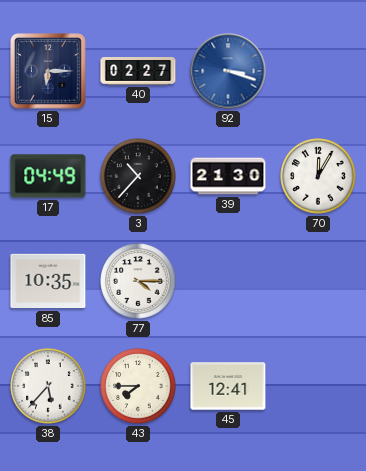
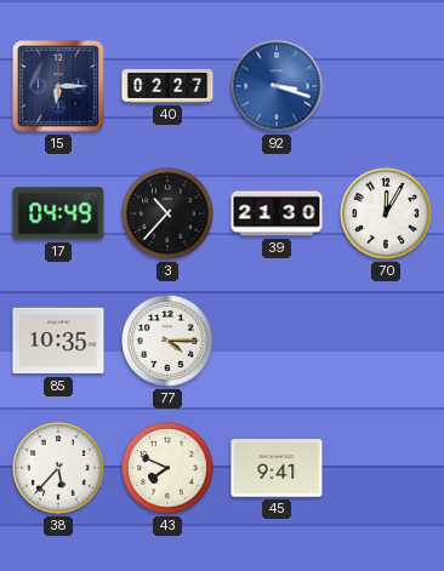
43: 7:45 -> 7:49 (167, 468)
45: 12:41 -> 9:41 (277, 468)
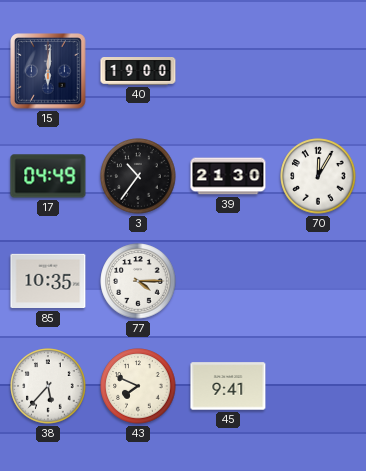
15: 6:15 -> 6:01 (48, 71)
40: 02:27 -> 19:00 (138, 72)
92: 3:18 -> none (277, 86)
3: 10:37 -> 10:36 (138, 176)
